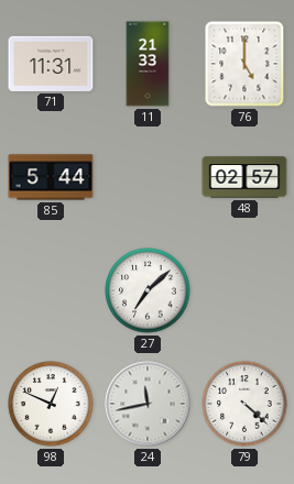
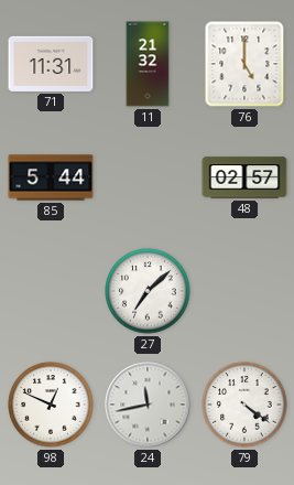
11: 21:33 -> 21:32 (148, 64)
79: 4:22 -> 4:21 (244, 405)
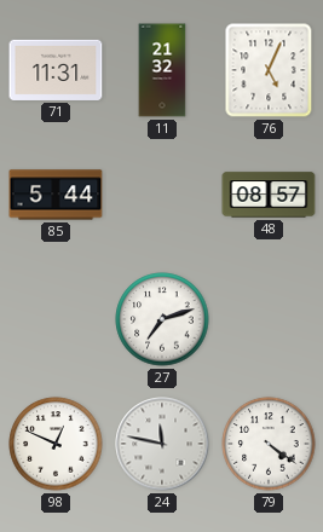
76: 5:00 -> 5:04 (269, 70)
48: 02:57 -> 08:57 (269, 195)
27: 7:08 -> 7:12 (162, 319)
24: 11:43 -> 11:47 (162, 444)
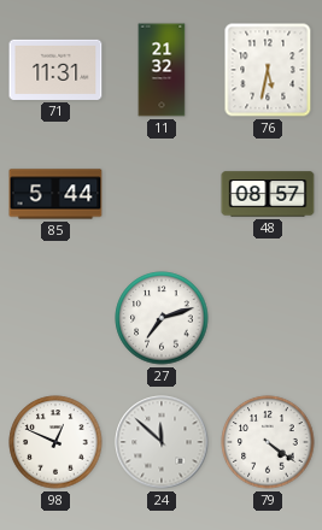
76: 5:04 -> 5:32 (268, 70)
24: 11:47 -> 11:52 (162, 442)
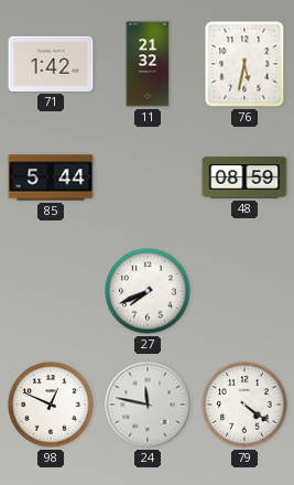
71: 11:31 -> 1:42 (51, 64)
48: 08:57 -> 08:59 (244, 177)
27: 7:12 -> 7:41 (148, 291)
24: 11:52 -> 11:47 (148, 405)
